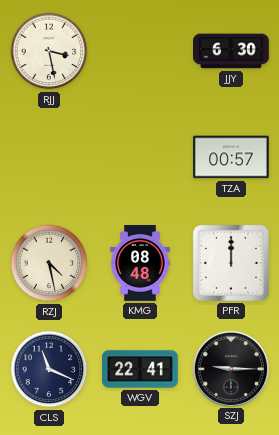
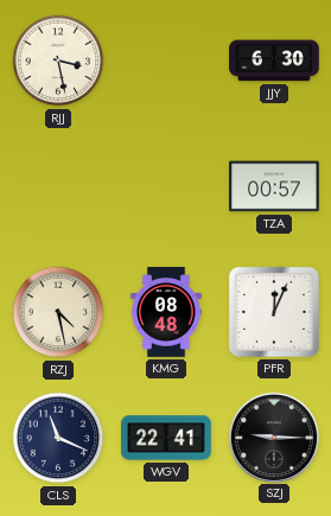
PFR: 12:00 -> 12:04 (274, 312)
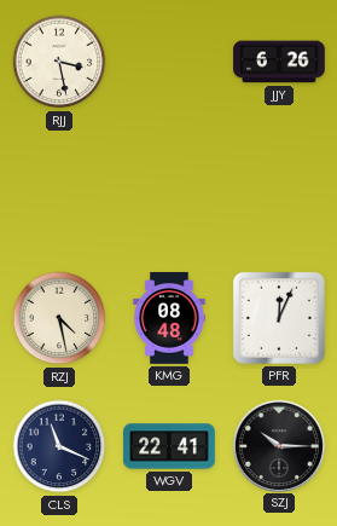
JJY: 6:30 -> 6:26 (279, 62)
TZA: 00:57 -> none (274, 186)
SZJ: 9:15 -> 10:15 (278, 445)
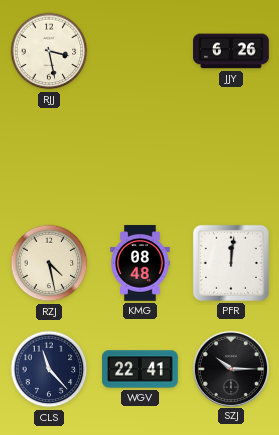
PFR: 12:04 -> 12:01 (231, 263)
CLS: 11:19 -> 11:23 (49, 369)
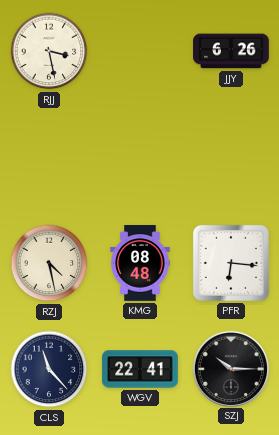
PFR: 12:01 -> 6:16 (231, 263)
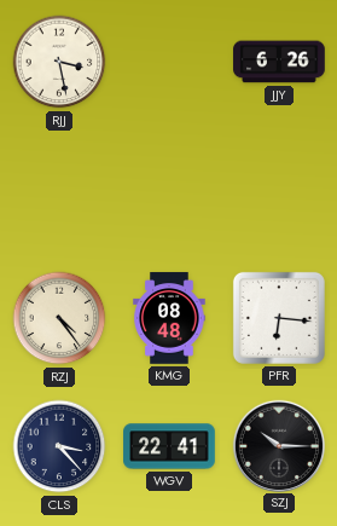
RZJ: 4:28 -> 4:24 (59, 318)
CLS: 11:23 -> 3:23 (59, 446)
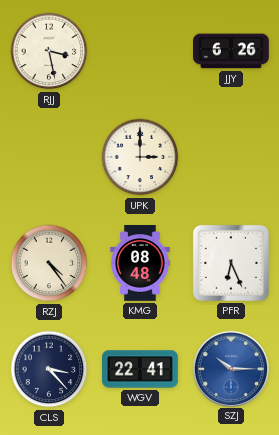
UPK: none -> 3:00 (140, 157)
PFR: 6:16 -> 6:26 (231, 263)
SZJ dial: black -> blue (230, 368)
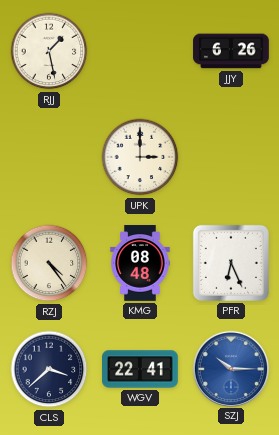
RJJ: 3:28 -> 1:28 (49, 51)
CLS: 3:23 -> 3:38 (49, 369)
